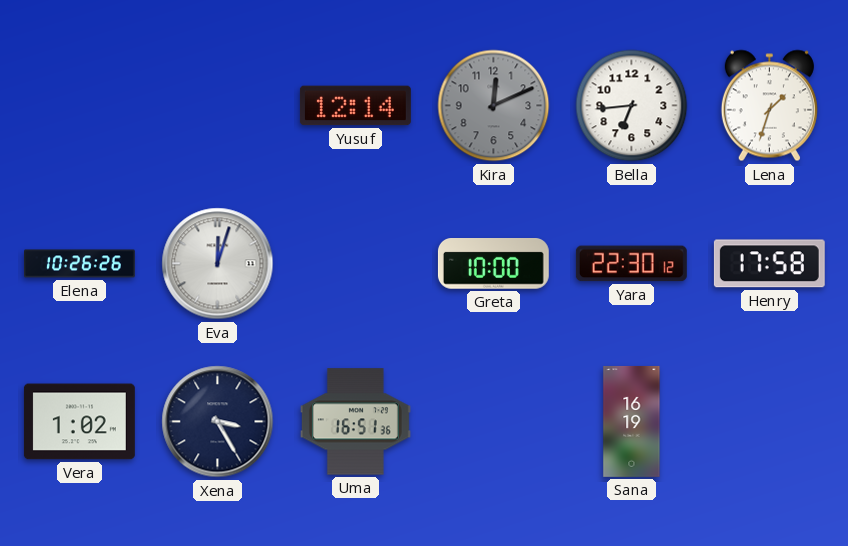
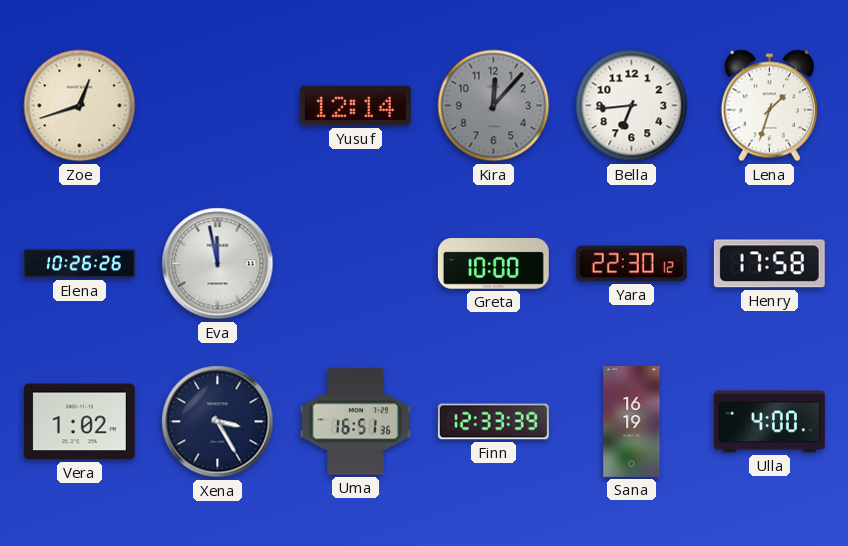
Zoe: none -> 12:42 (80, 106)
Kira: 12:11 -> 12:07 (494, 106)
Eva: 12:03 -> 11:58 (218, 264)
Finn: none -> 12:33 (493, 422)
Ulla: none -> 4:00 (769, 422)
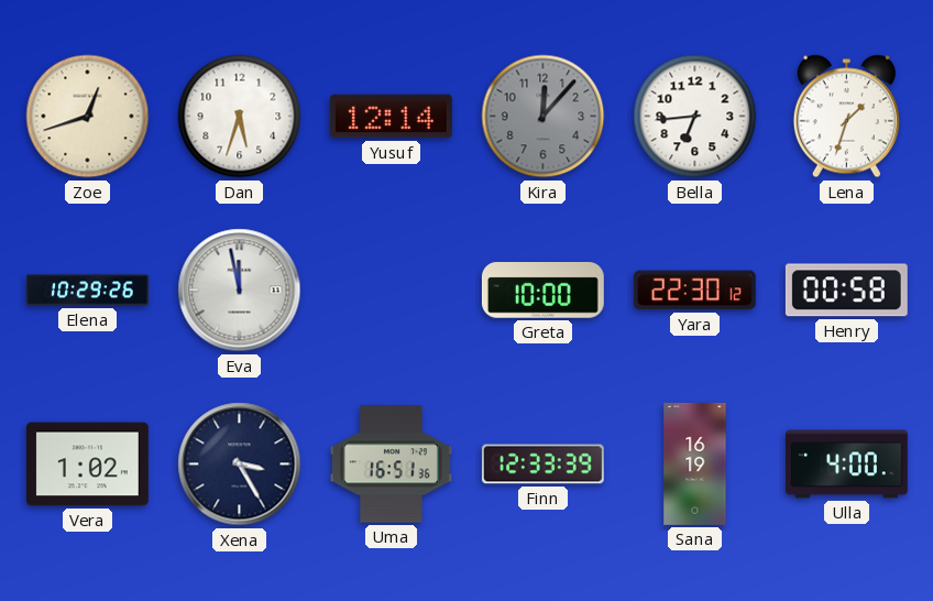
Dan: none -> 5:33 (240, 117)
Elena: 10:26 -> 10:29 (88, 291)
Henry: 17:58 -> 00:58 (846, 291)
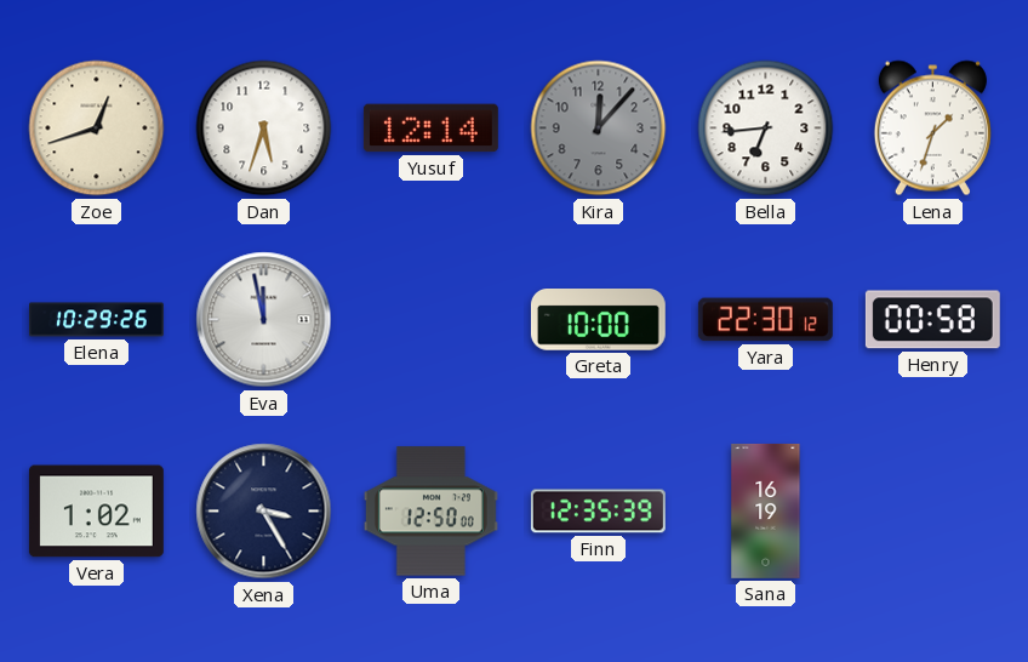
Uma: 16:51 -> 12:50 (430, 512)
Finn: 12:33 -> 12:35 (598, 512)
Ulla: 4:00 -> none (846, 465)
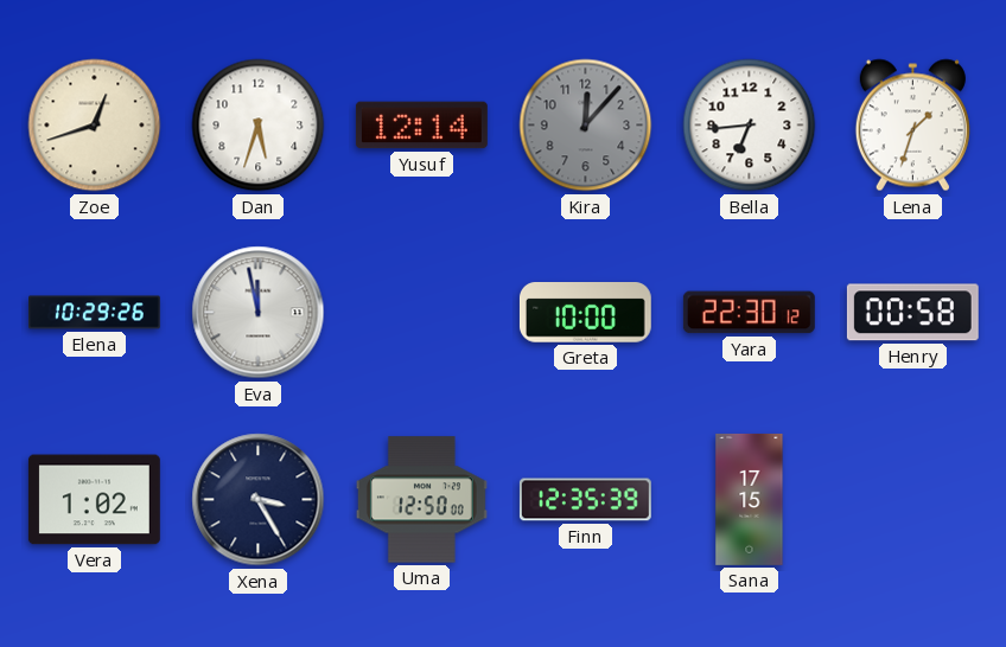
Sana: 16:19 -> 17:15 (750, 499)
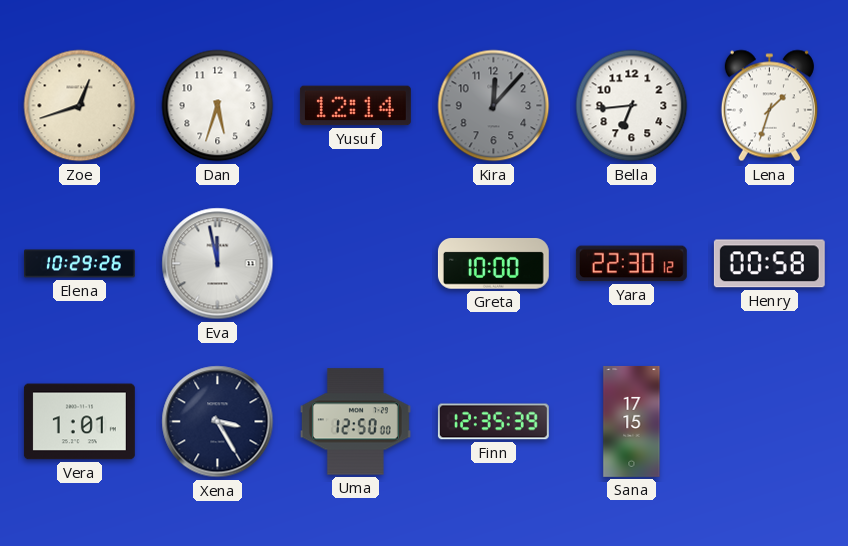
Vera: 1:02 -> 1:01 (79, 422)
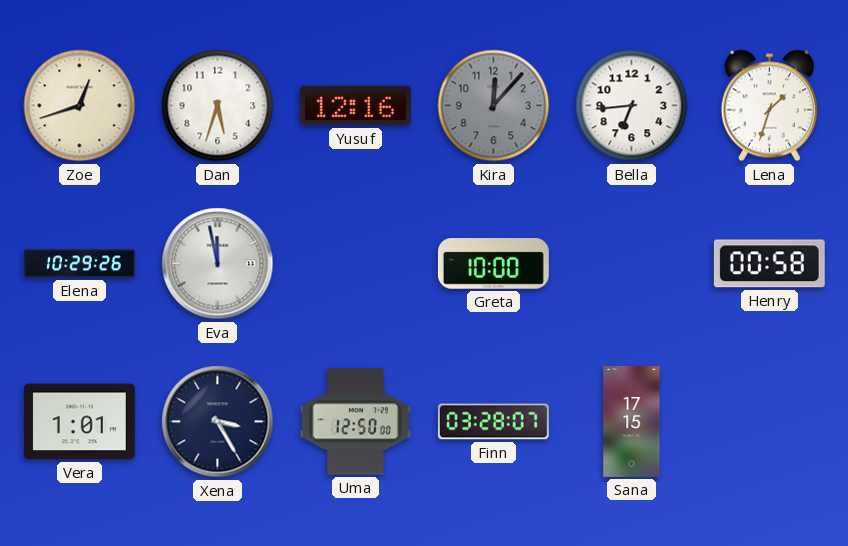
Yusuf: 12:14 -> 12:16 (355, 106)
Yara: 22:30 -> none (631, 264)
Finn: 12:35 -> 03:28 (493, 422)
